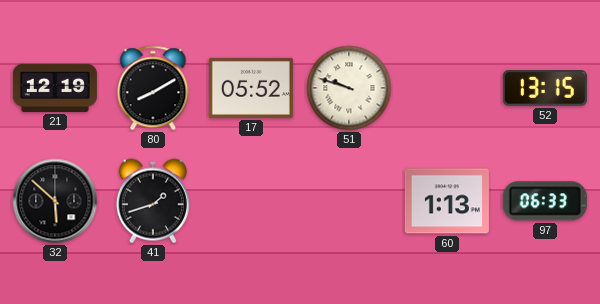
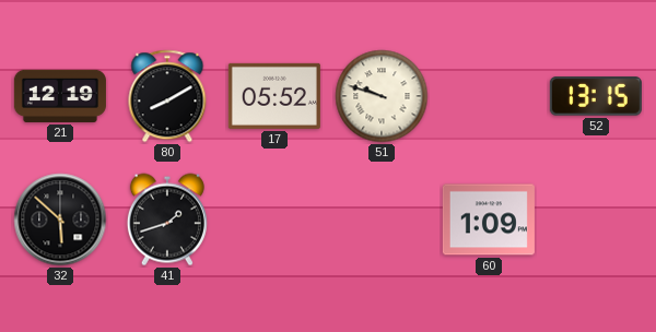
60: 1:13 -> 1:09 (489, 220)
97: 06:33 -> none (545, 201)
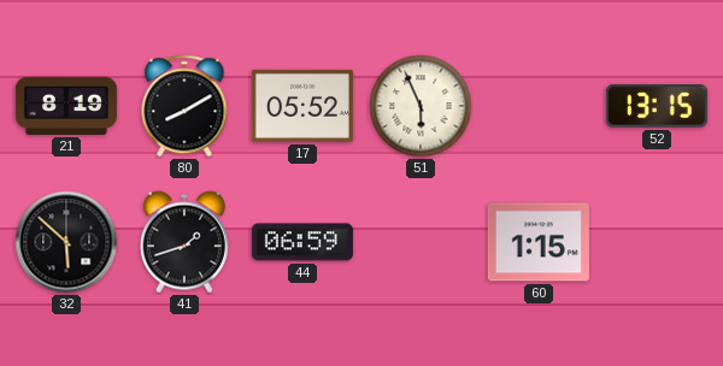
21: 12:19 -> 8:19 (66, 106)
51: 9:48 -> 5:56 (421, 106)
44: none -> 06:59 (302, 242)
60: 1:09 -> 1:15 (539, 242)
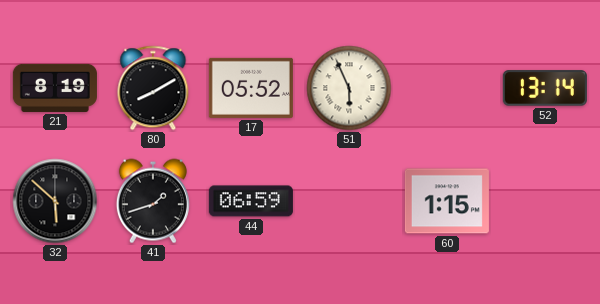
52: 13:15 -> 13:14 (545, 88)
